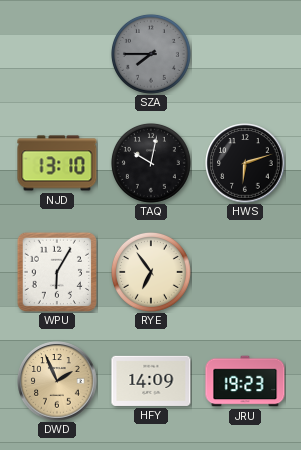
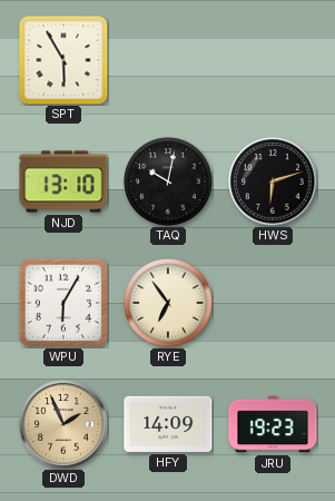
SPT: none -> 5:55 (63, 60)
SZA: 7:45 -> none (151, 54)
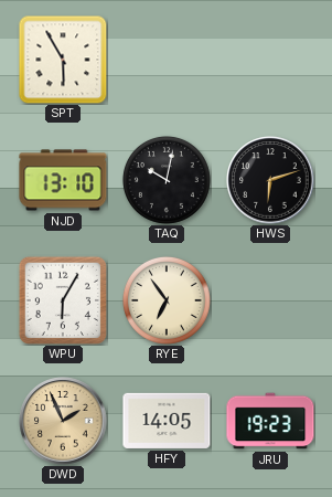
HFY: 14:09 -> 14:05 (167, 421)
